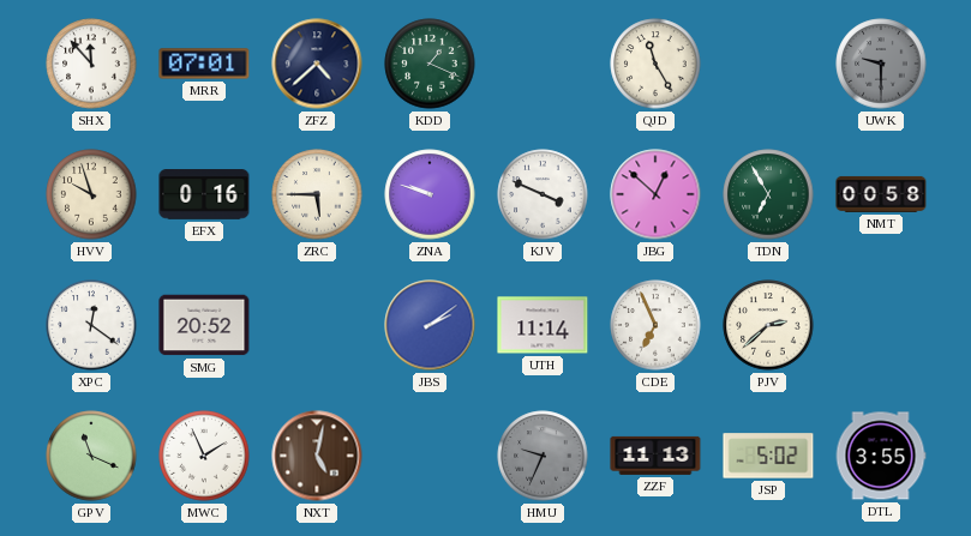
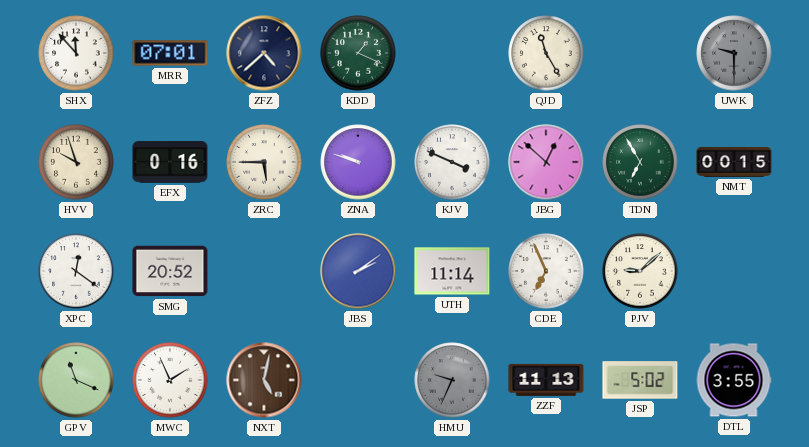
NMT: 00:58 -> 00:15 (734, 162)
PJV: 2:38 -> 9:08 (640, 271)
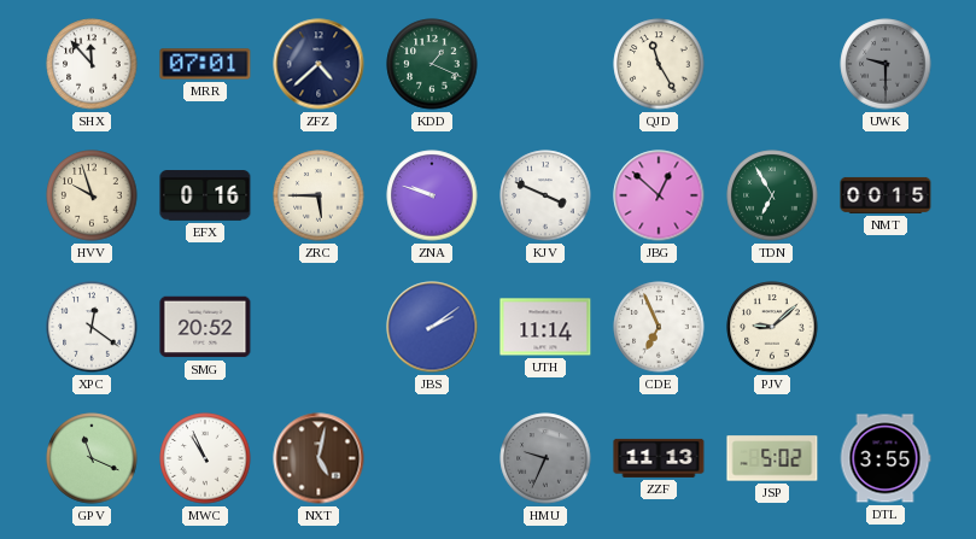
MWC: 1:56 -> 10:56 (205, 458)
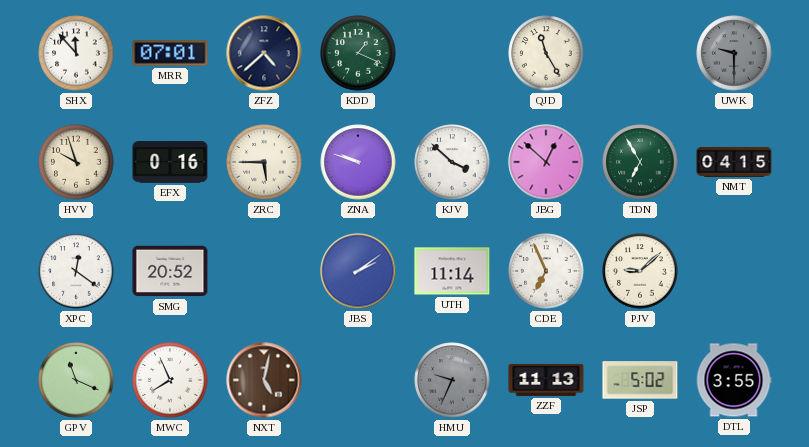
KJV: 3:49 -> 3:52 (452, 162)
NMT: 00:15 -> 04:15 (734, 162)
MWC: 10:56 -> 7:56 (170, 380)
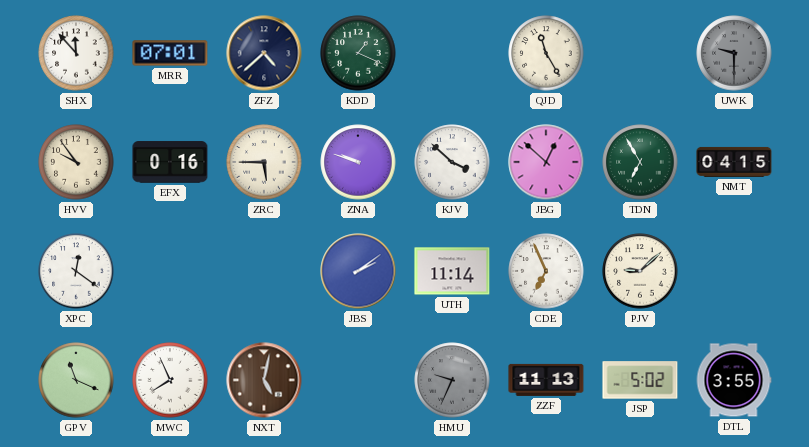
HVV: 9:57 -> 9:54 (76, 162)
SMG: 20:52 -> none (170, 271)
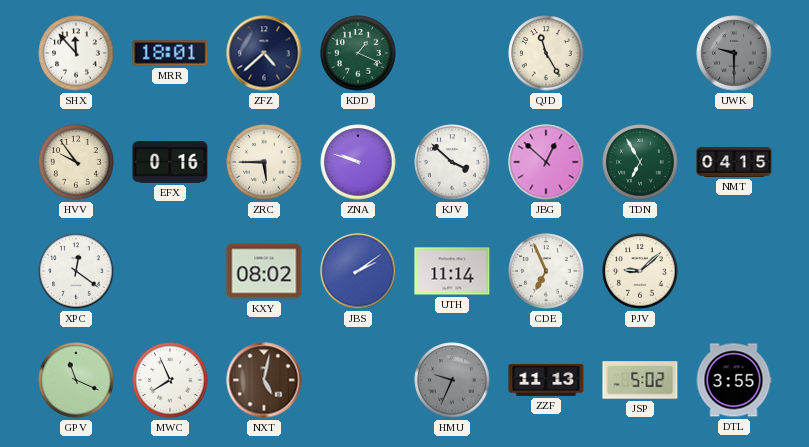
MRR: 07:01 -> 18:01 (170, 53)
KXY: none -> 08:02 (264, 271)
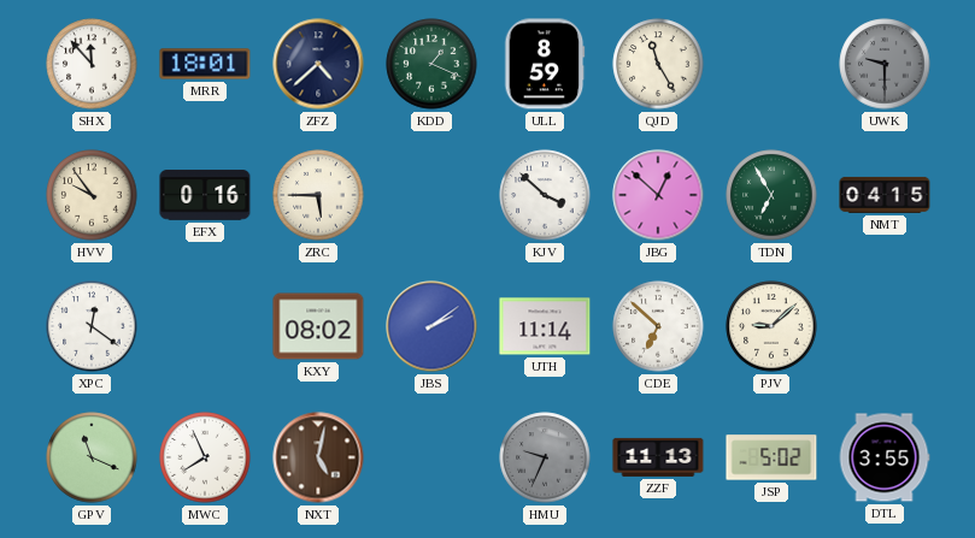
ULL: none -> 8:59 (545, 64)
ZNA: 9:48 -> none (358, 162)
CDE: 6:56 -> 6:52 (658, 326)
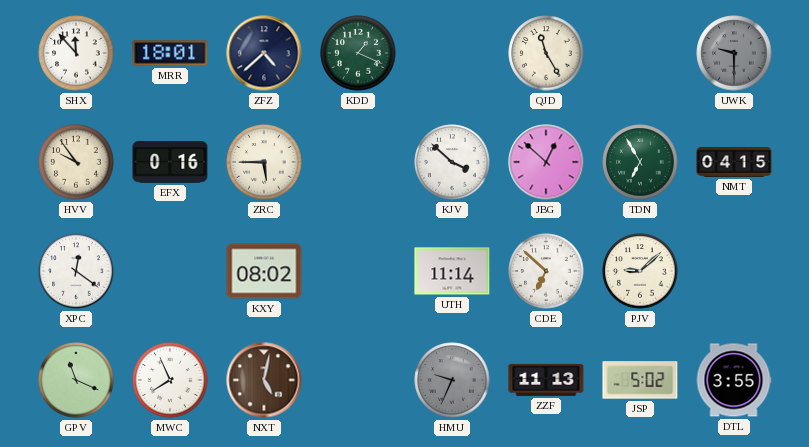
ULL: 8:59 -> none (545, 64)
JBS: 2:09 -> none (431, 326)
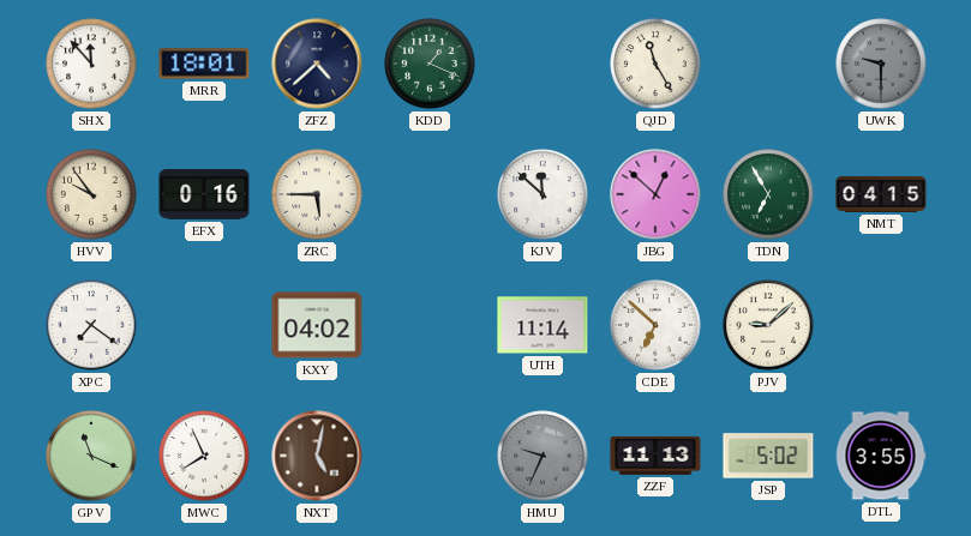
KJV: 3:52 -> 11:52 (543, 194)
XPC: 12:21 -> 7:21 (91, 325)
KXY: 08:02 -> 04:02 (317, 325)
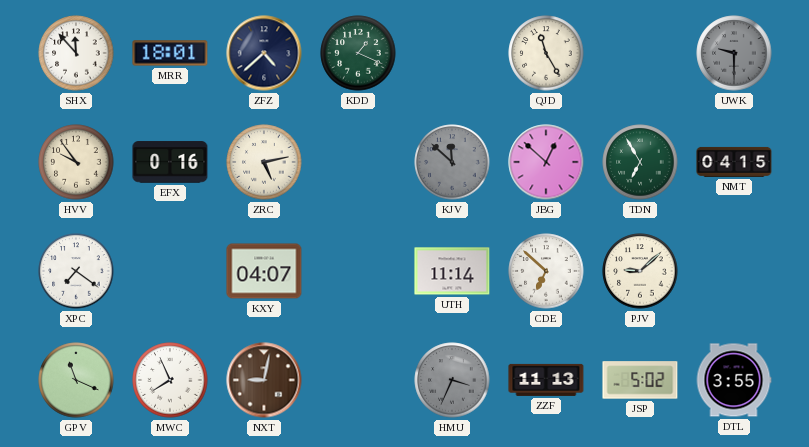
ZRC: 5:45 -> 5:13 (264, 162)
KJV dial: white -> grey (452, 162)
KXY: 04:02 -> 04:07 (264, 271)
NXT: 5:02 -> 9:02 (264, 380)
HMU: 9:34 -> 3:34 (452, 380)
